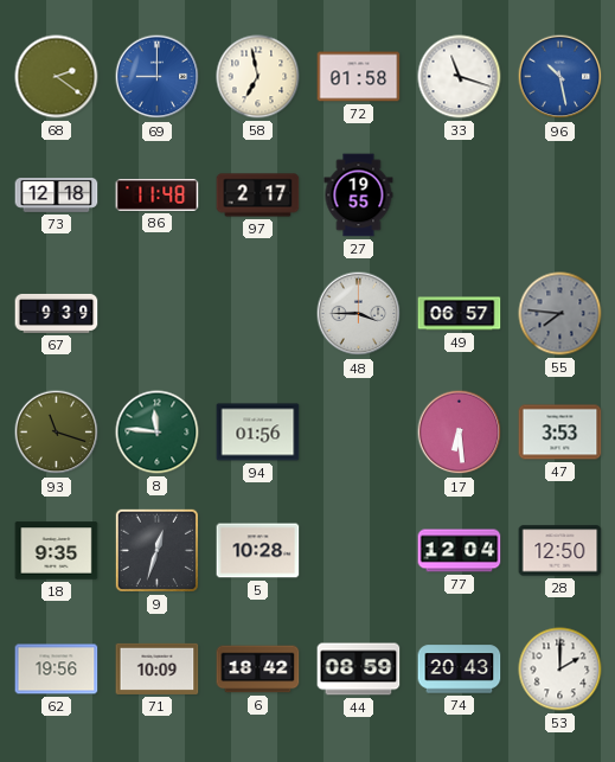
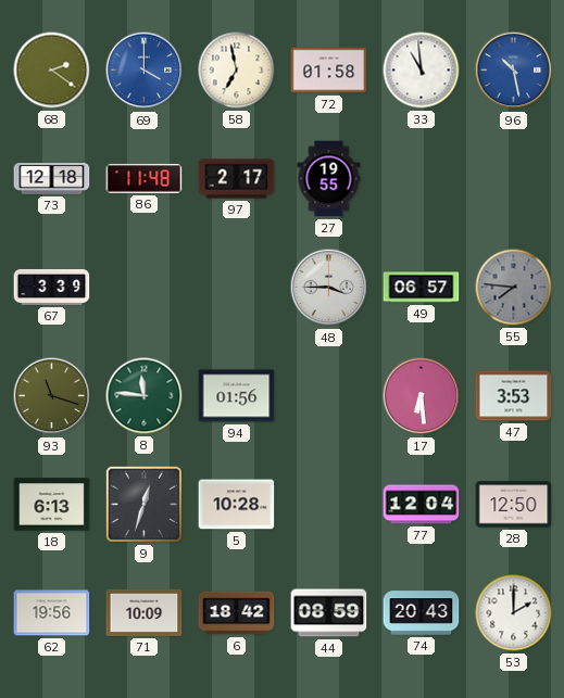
69: 9:00 -> 4:00 (145, 71)
33: 11:18 -> 10:59 (422, 71)
67: 9:39 -> 3:39 (52, 287)
18: 9:35 -> 6:13 (52, 505)
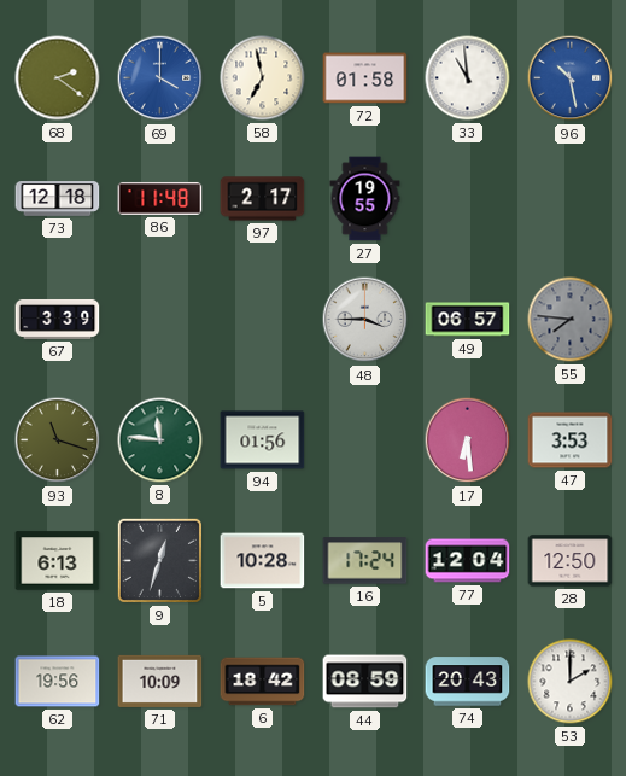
16: none -> 17:24 (365, 561)
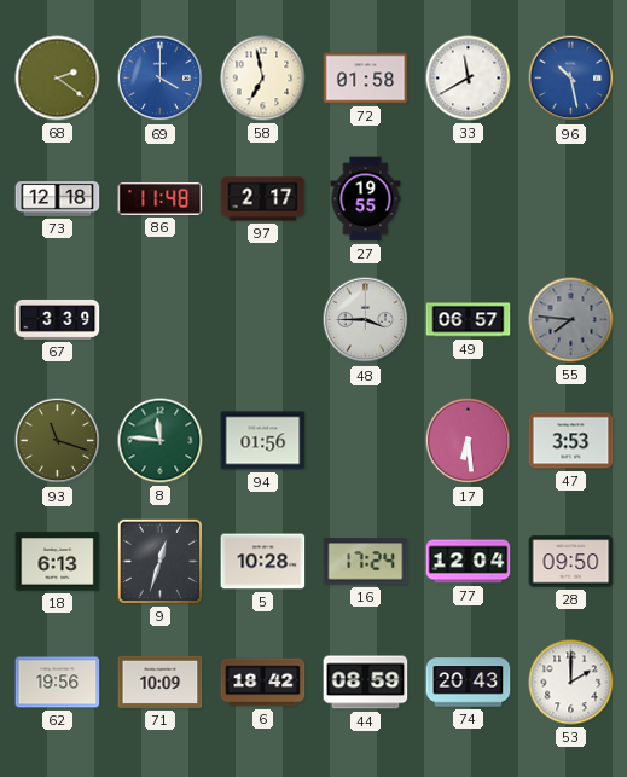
33: 10:59 -> 11:40 (469, 79)
28: 12:50 -> 09:50 (571, 562)
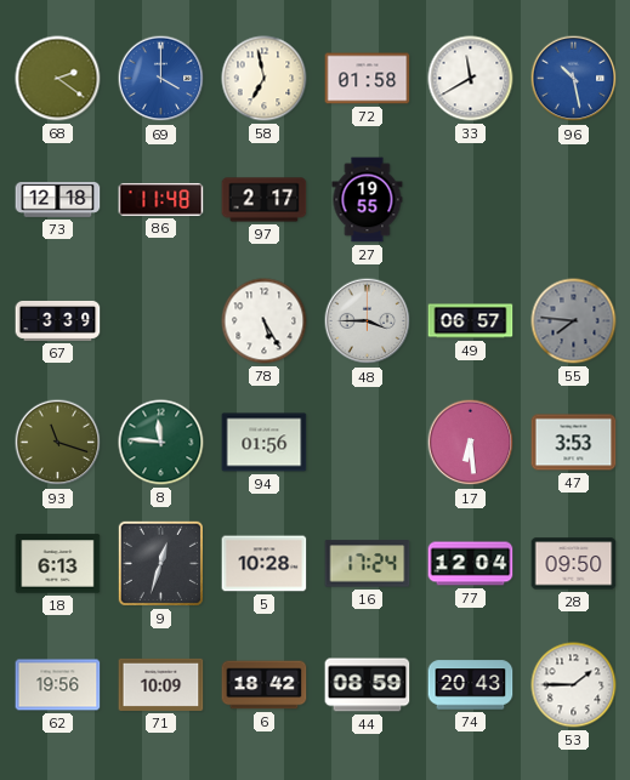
78: none -> 5:25 (265, 321)
53: 2:00 -> 1:45 (574, 685)
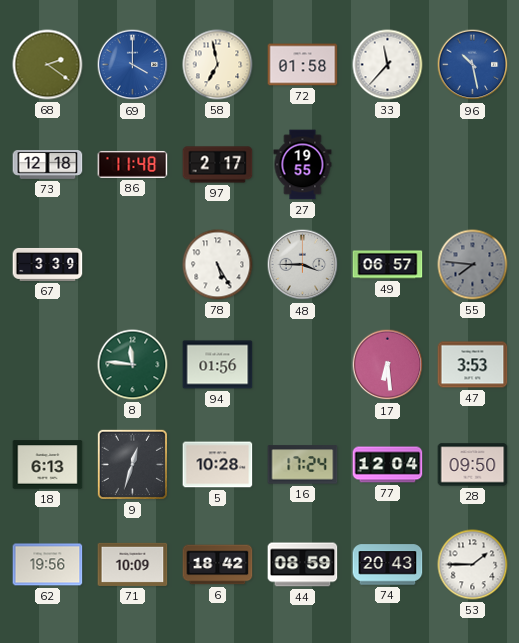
33: 11:40 -> 11:37 (388, 65)
93: 11:18 -> none (58, 443)
